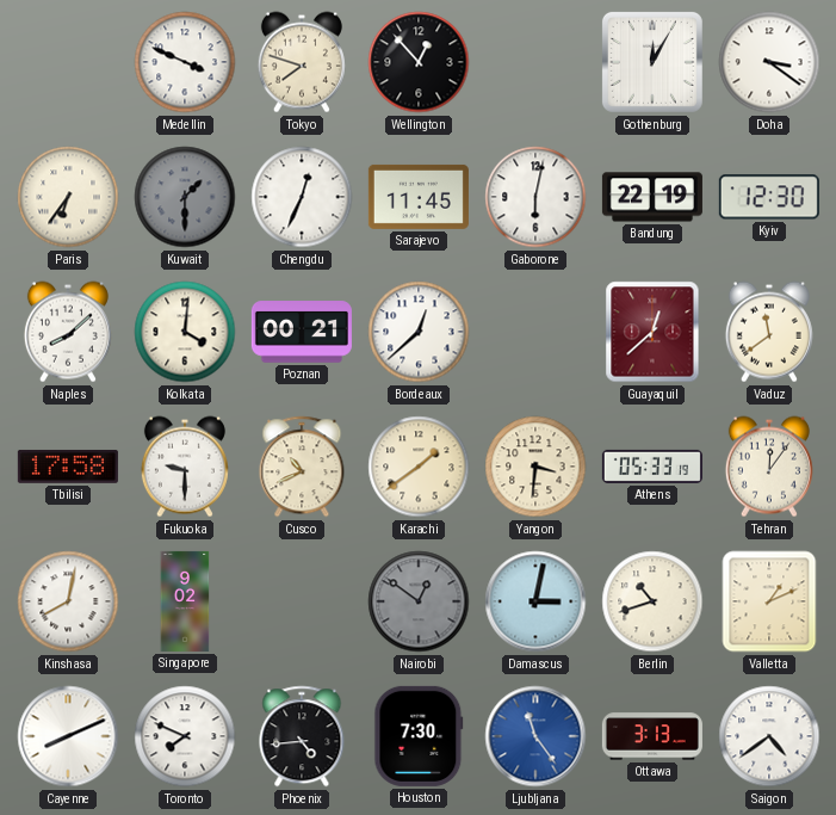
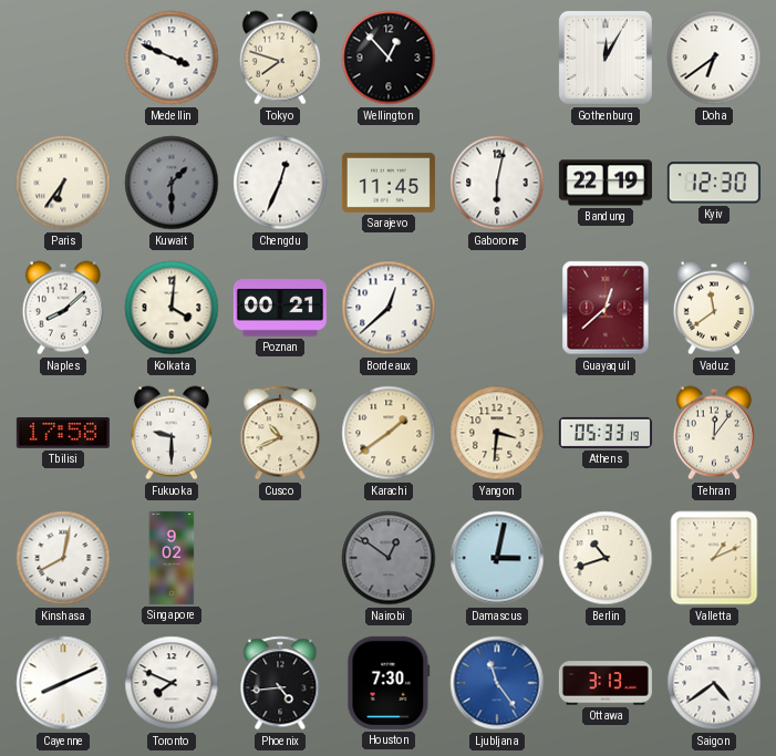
Doha: 3:21 -> 6:39 (714, 58)
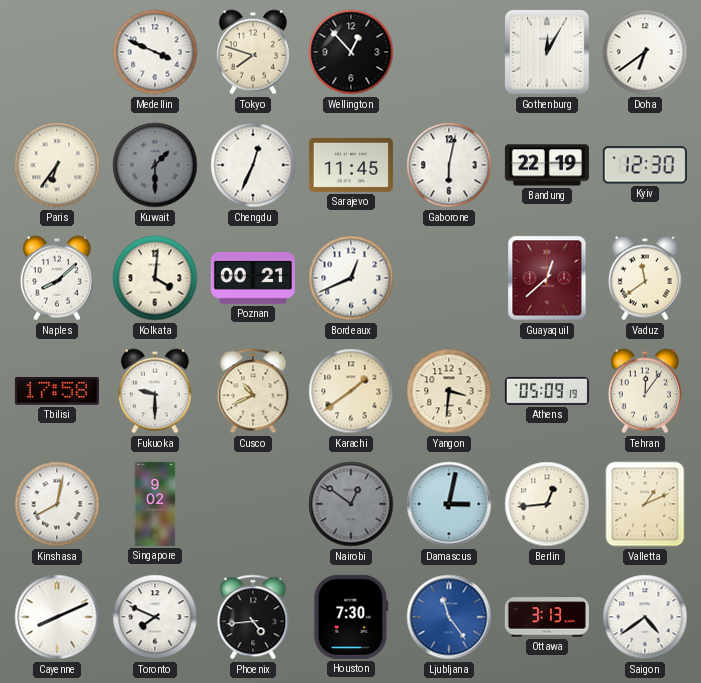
Bordeaux: 12:38 -> 12:41 (351, 278)
Athens: 05:33 -> 05:09 (547, 391)
Berlin: 10:42 -> 12:44 (547, 504)
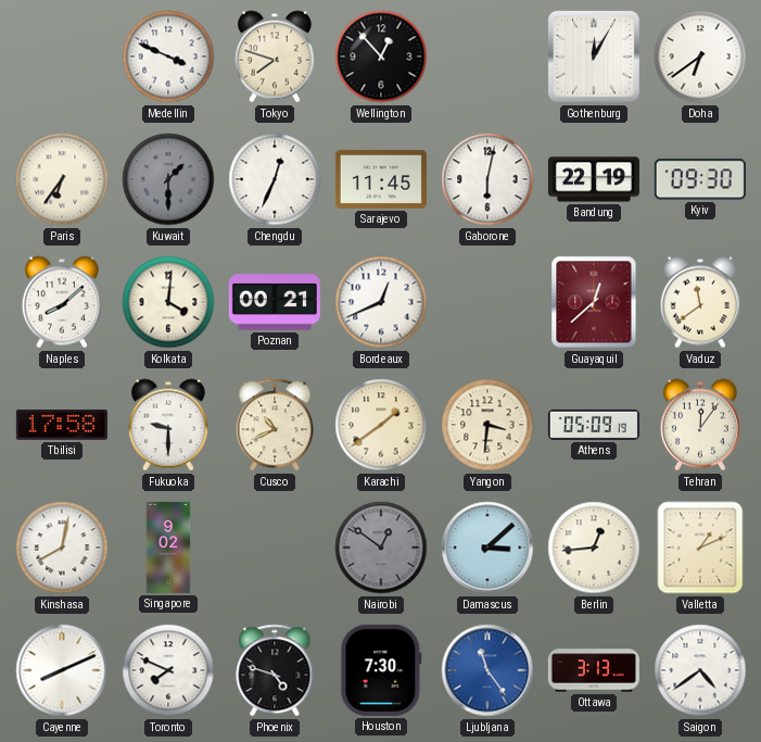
Kyiv: 12:30 -> 09:30 (700, 179)
Damascus: 3:02 -> 3:08 (487, 548)
Phoenix: 4:44 -> 4:48 (275, 670)
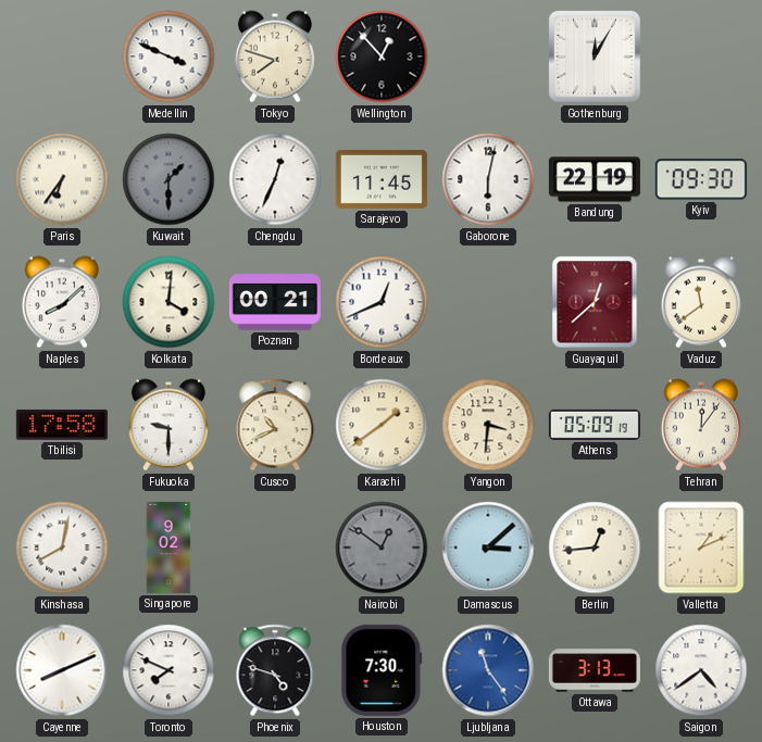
Doha: 6:39 -> none (700, 56)
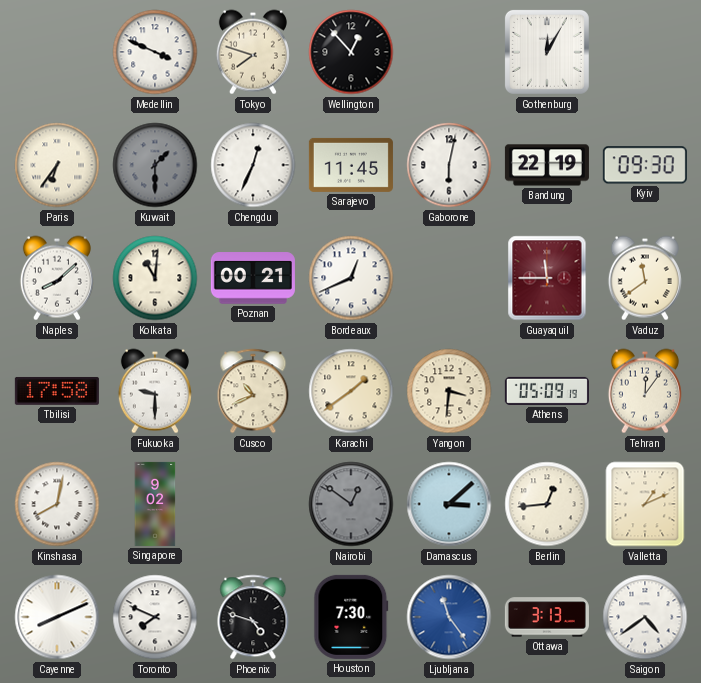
Kolkata: 4:01 -> 11:01 (155, 278)
Guayaquil: 12:38 -> 11:45 (547, 278)
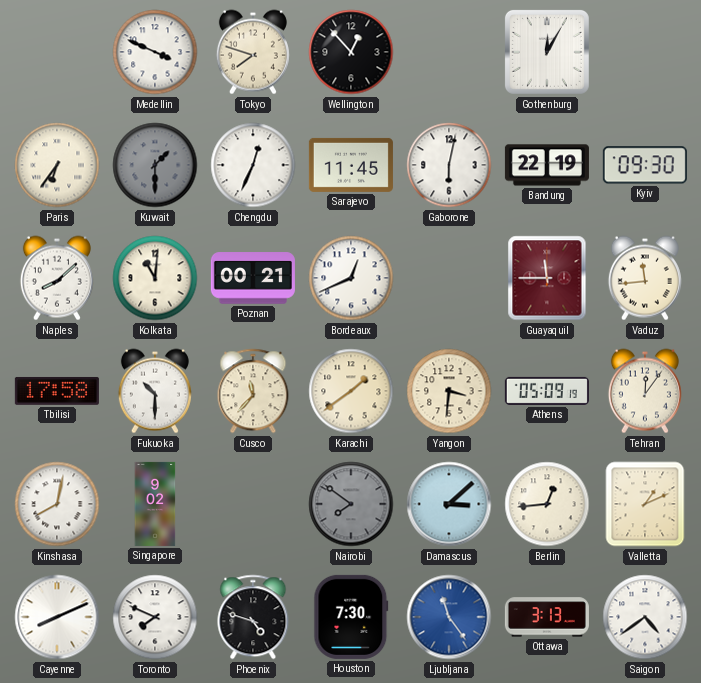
Vaduz: 11:39 -> 11:44 (645, 278)
Fukuoka: 9:30 -> 10:30 (155, 391)
Cusco: 10:41 -> 11:37 (253, 391)
Nairobi: 12:51 -> 7:51 (351, 504)
